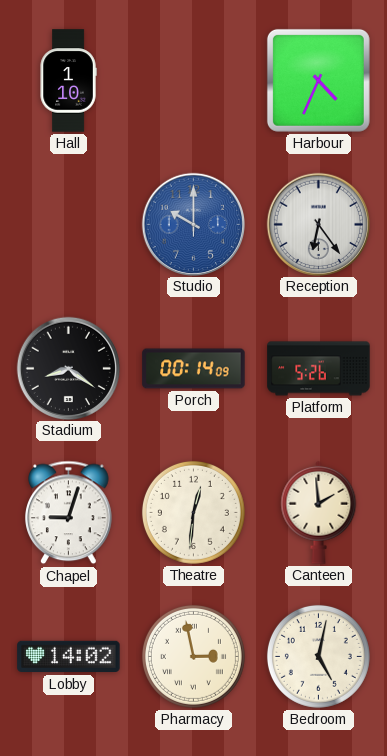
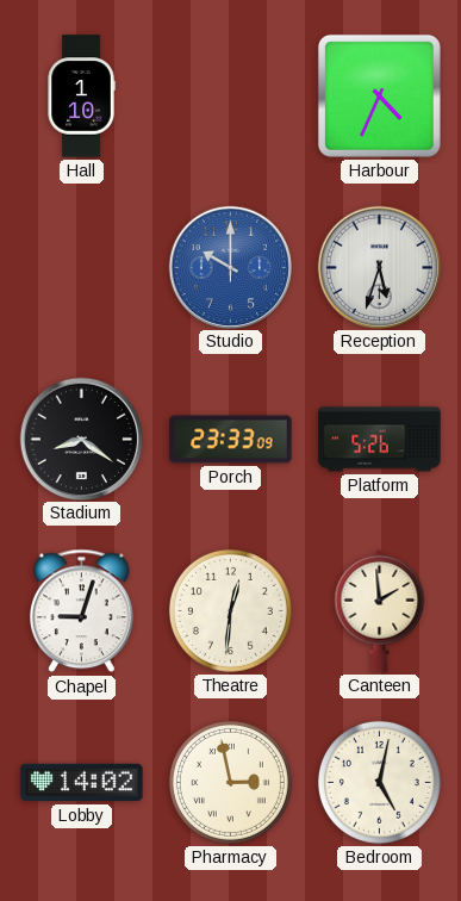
Reception: 6:24 -> 5:33 (379, 267)
Porch: 00:14 -> 23:33 (231, 440)
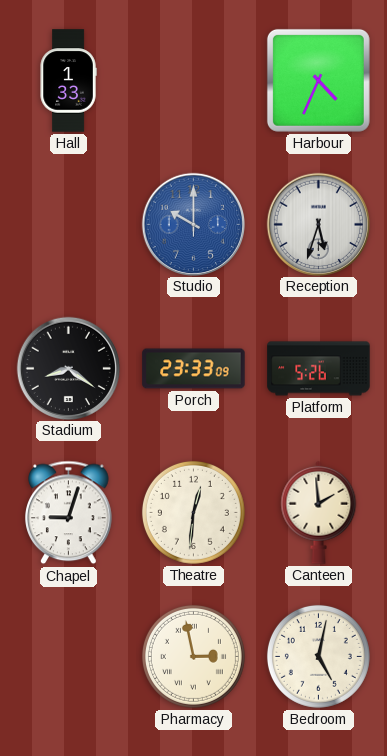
Hall: 1:10 -> 1:33 (68, 81)
Lobby: 14:02 -> none (82, 783)
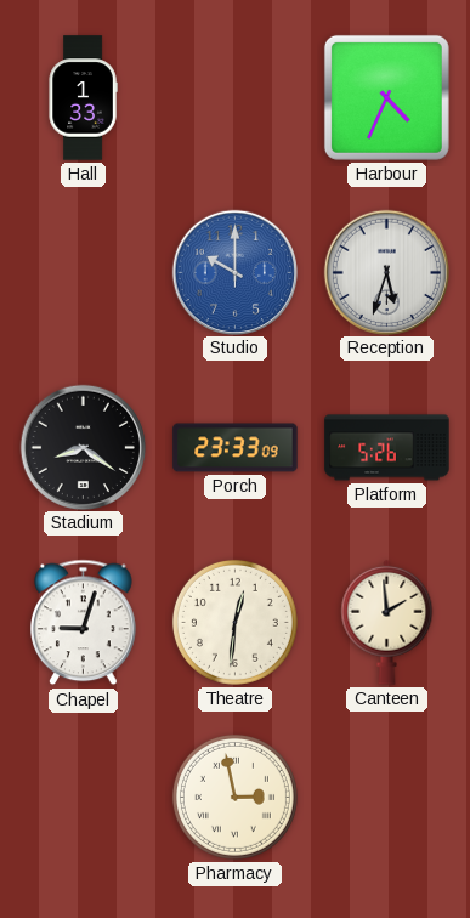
Bedroom: 5:02 -> none (318, 656)
